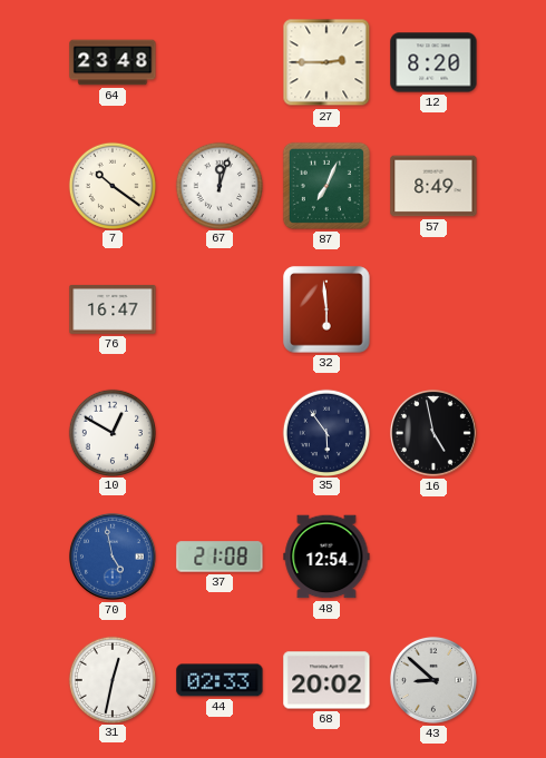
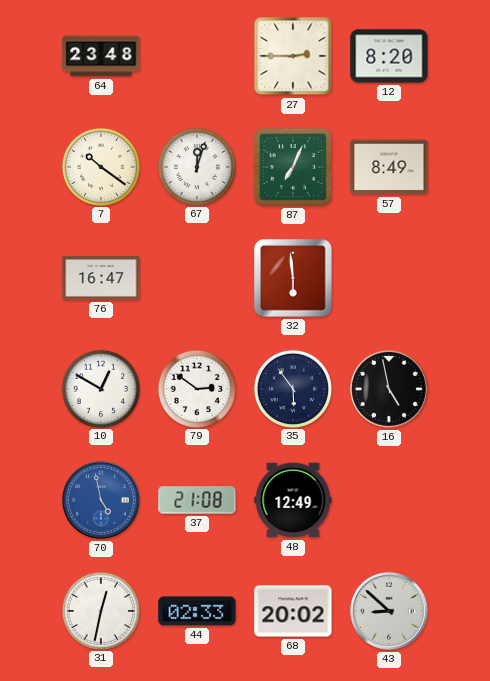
79: none -> 2:51 (196, 388)
48: 12:54 -> 12:49 (293, 500)
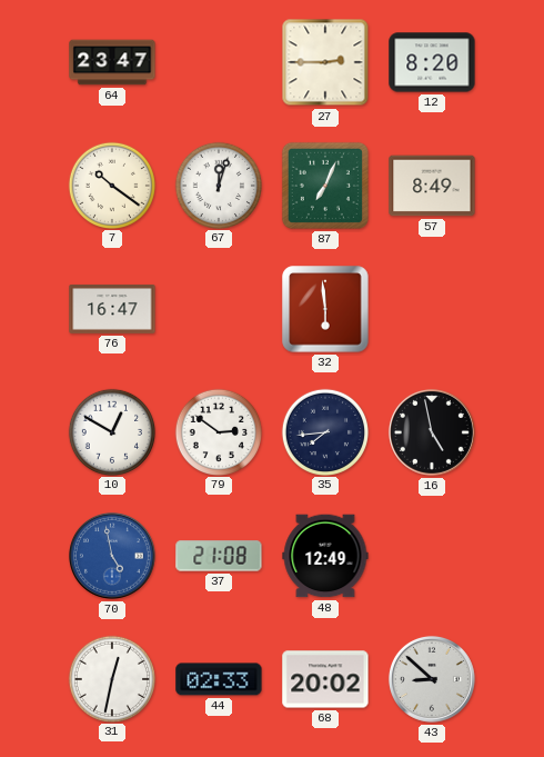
64: 23:48 -> 23:47 (112, 62)
35: 5:54 -> 7:44 (324, 431)
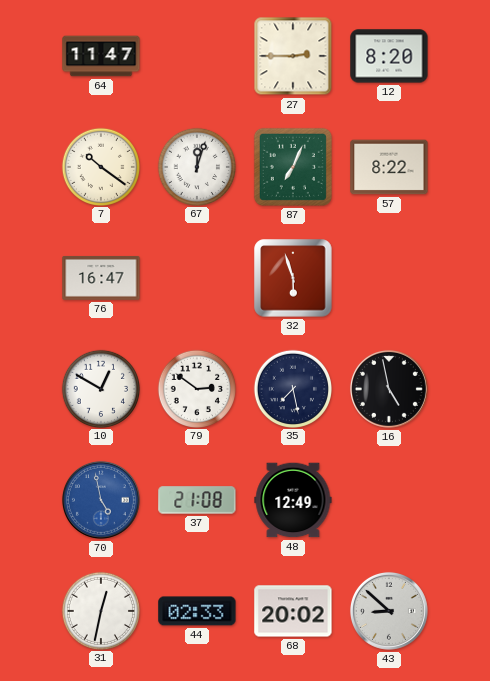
64: 23:47 -> 11:47 (101, 56)
57: 8:49 -> 8:22 (389, 167)
32: 5:59 -> 5:57 (293, 278)
35: 7:44 -> 7:28 (292, 388)
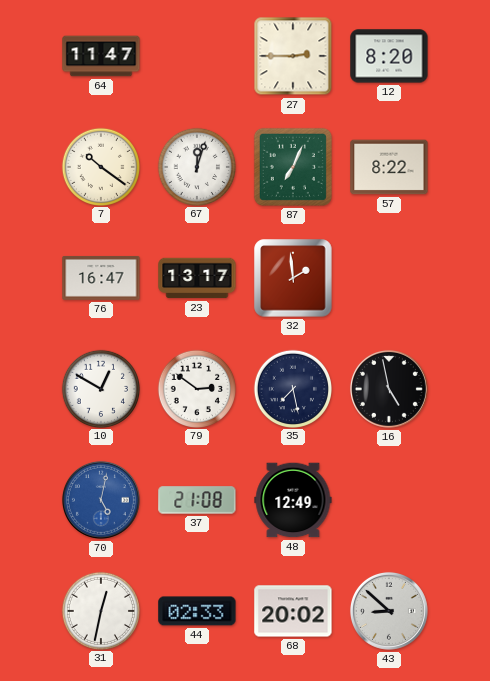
23: none -> 13:17 (197, 278)
32: 5:57 -> 1:59 (293, 278)
70: 4:58 -> 5:02 (101, 500)
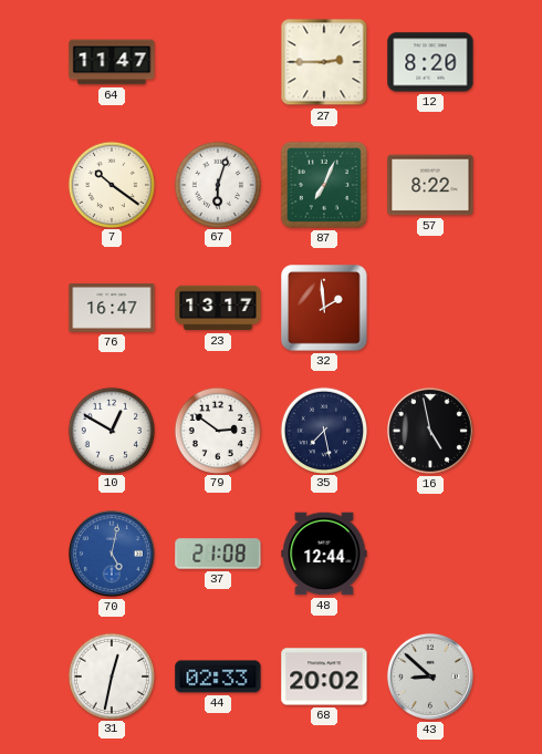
67: 12:03 -> 6:03 (217, 184)
48: 12:49 -> 12:44 (324, 554)
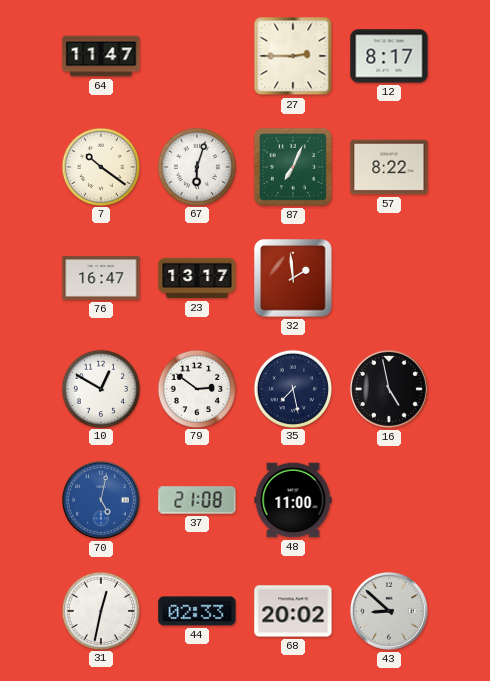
12: 8:20 -> 8:17 (389, 56)
48: 12:44 -> 11:00 (293, 500)
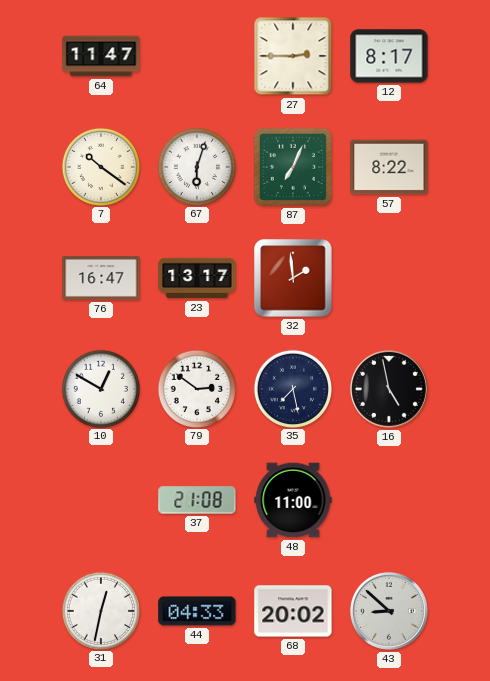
70: 5:02 -> none (101, 500)
44: 02:33 -> 04:33 (197, 611)
